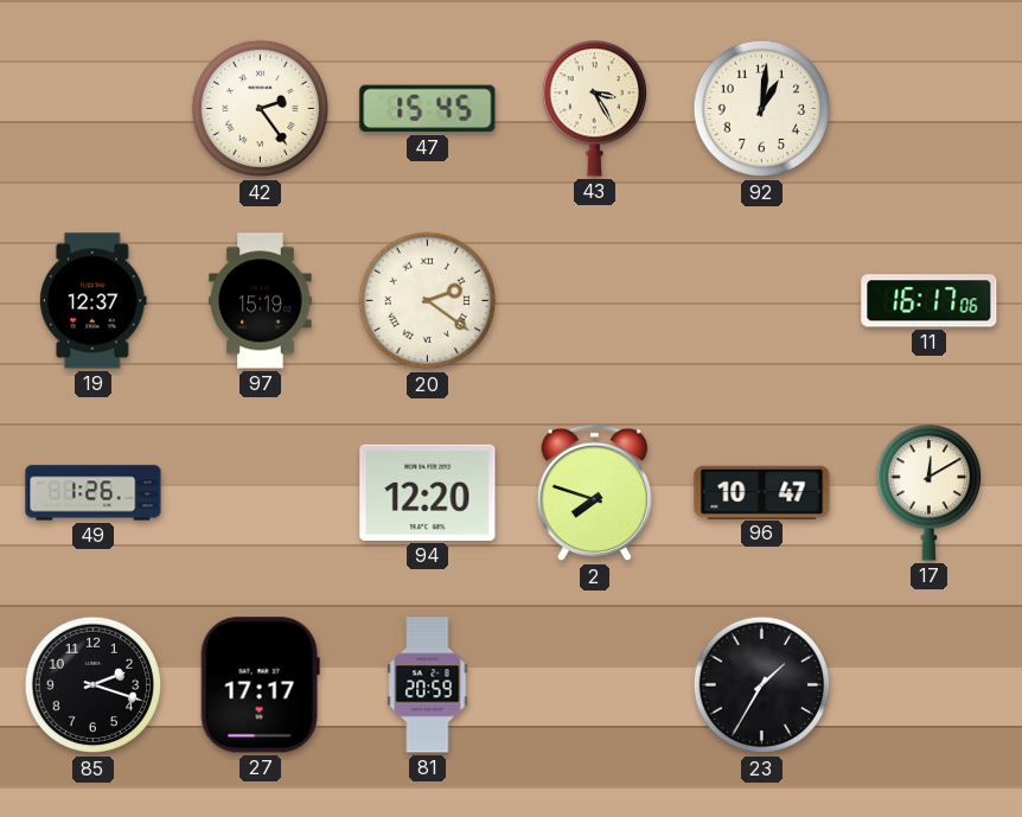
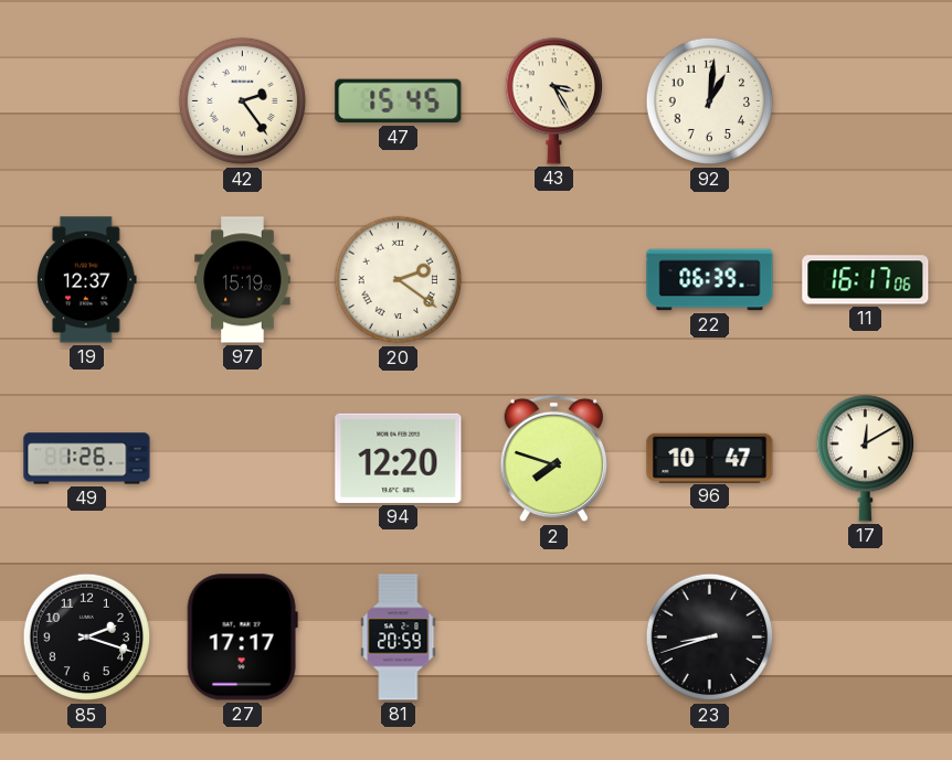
22: none -> 06:39 (710, 280)
23: 1:35 -> 8:42 (710, 638)
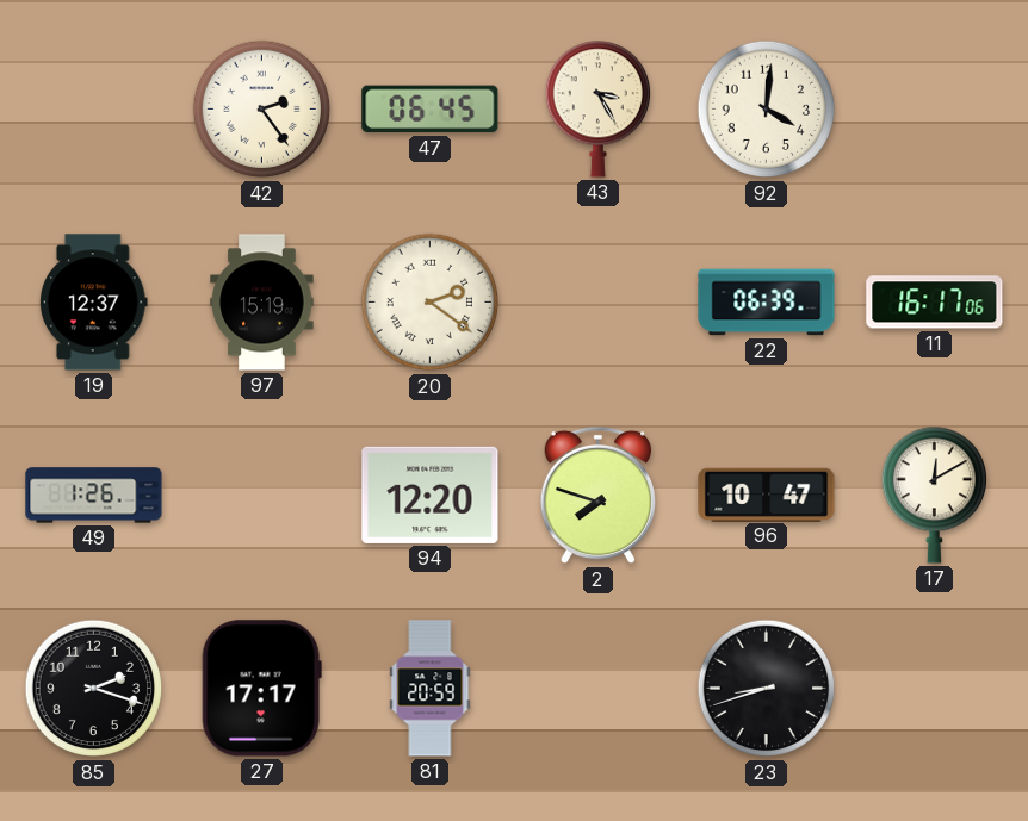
47: 15:45 -> 06:45 (431, 110)
92: 1:01 -> 4:01 (767, 110)
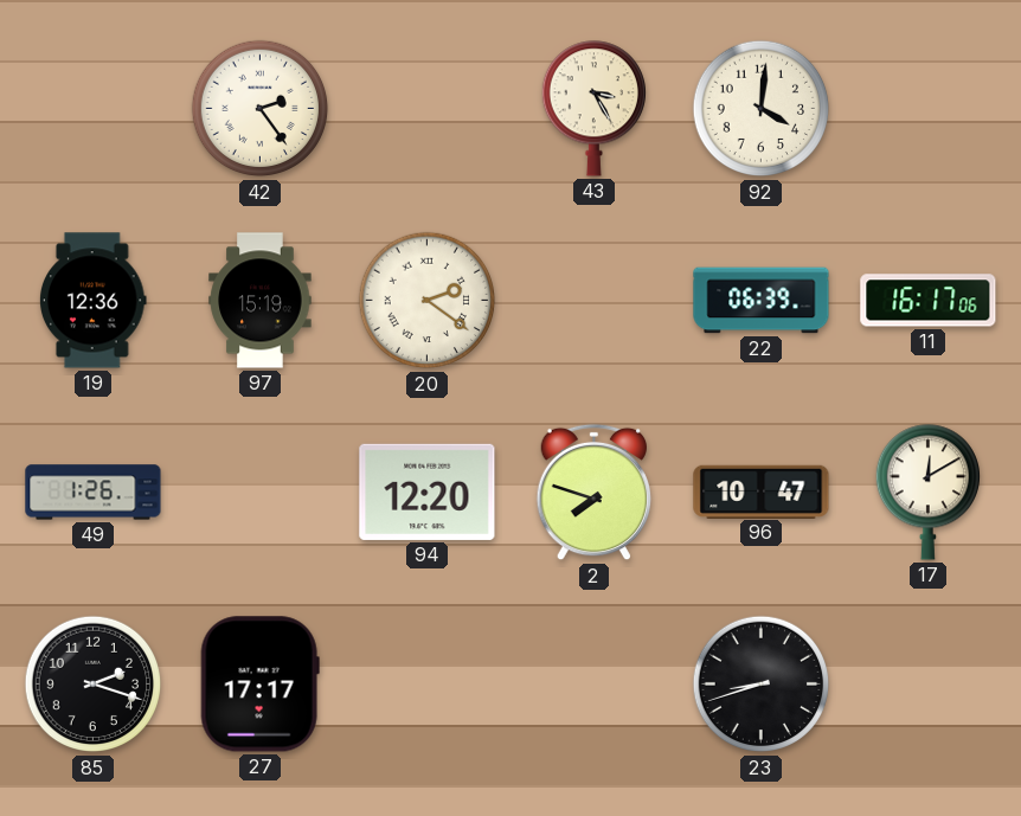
47: 06:45 -> none (431, 110)
19: 12:37 -> 12:36 (94, 301)
81: 20:59 -> none (431, 689)
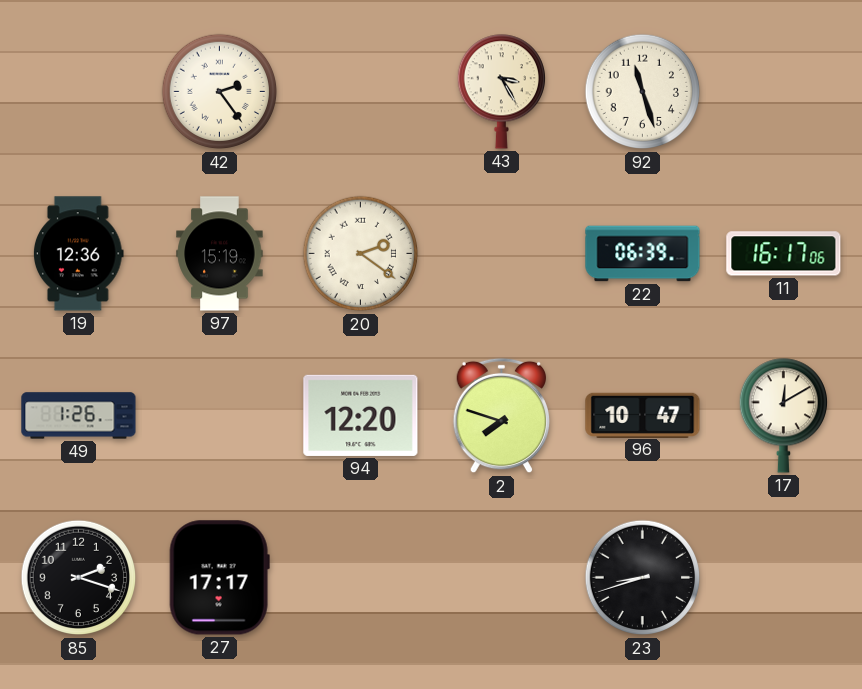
92: 4:01 -> 11:27 (643, 92)
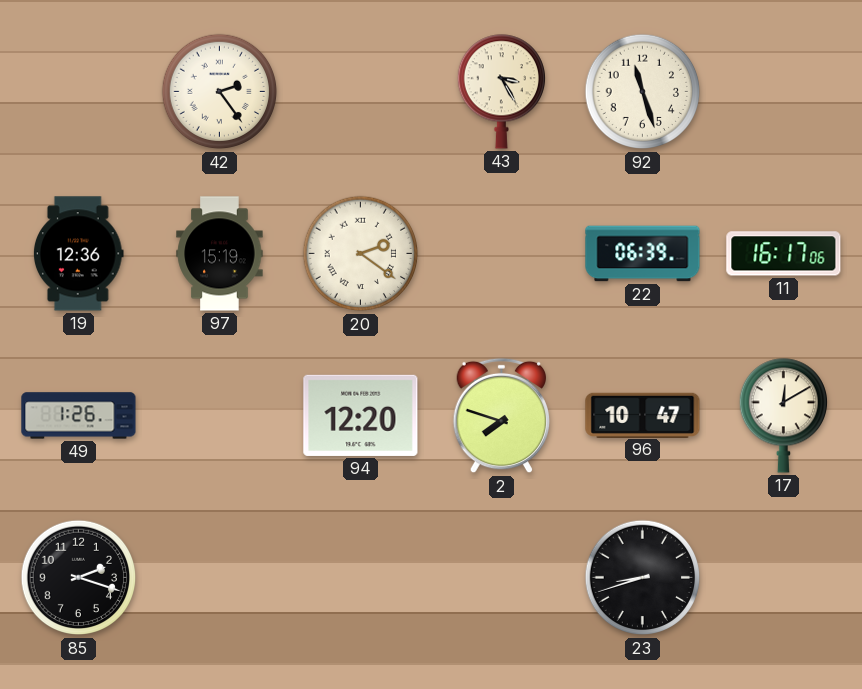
27: 17:17 -> none (219, 578)
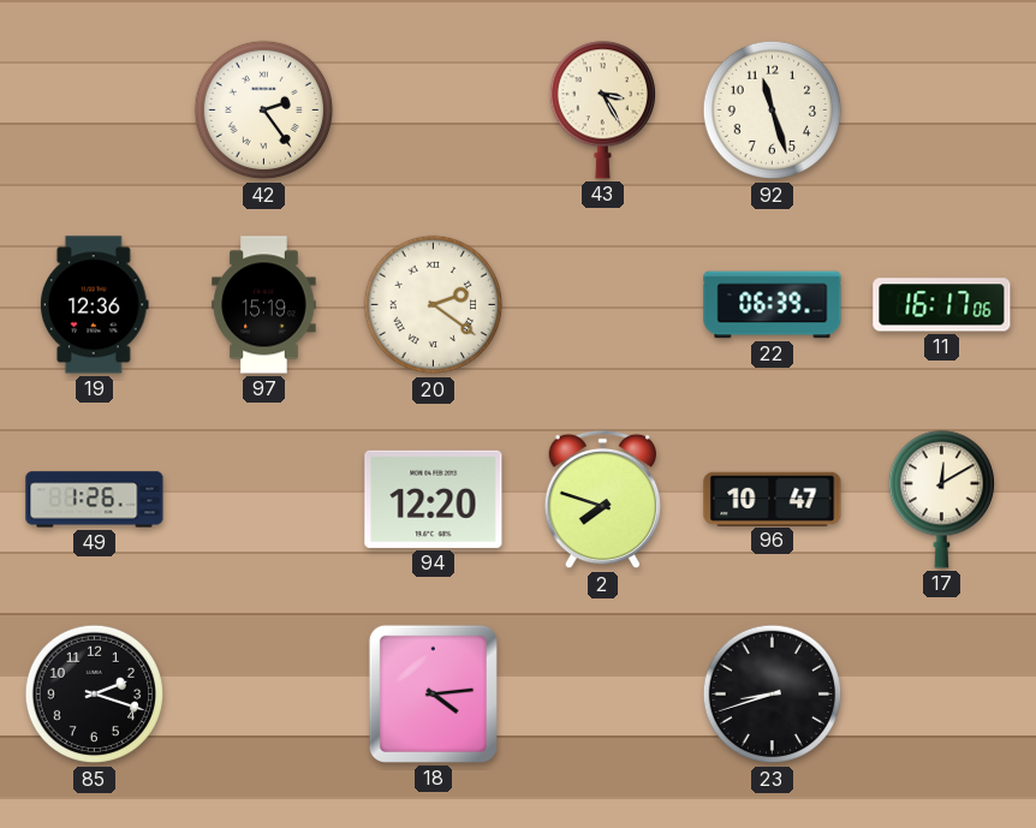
18: none -> 4:14 (433, 693)
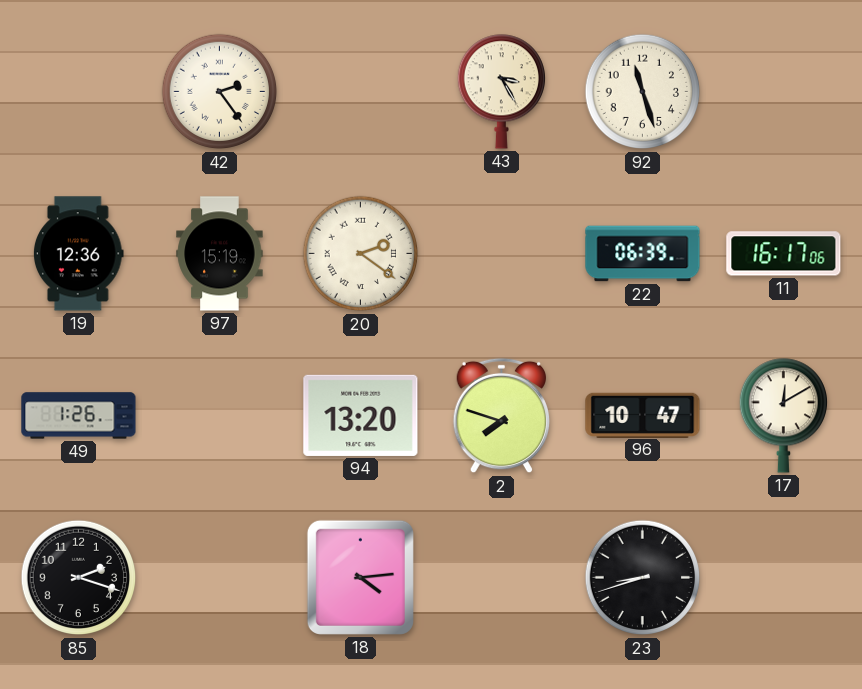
94: 12:20 -> 13:20 (361, 415)
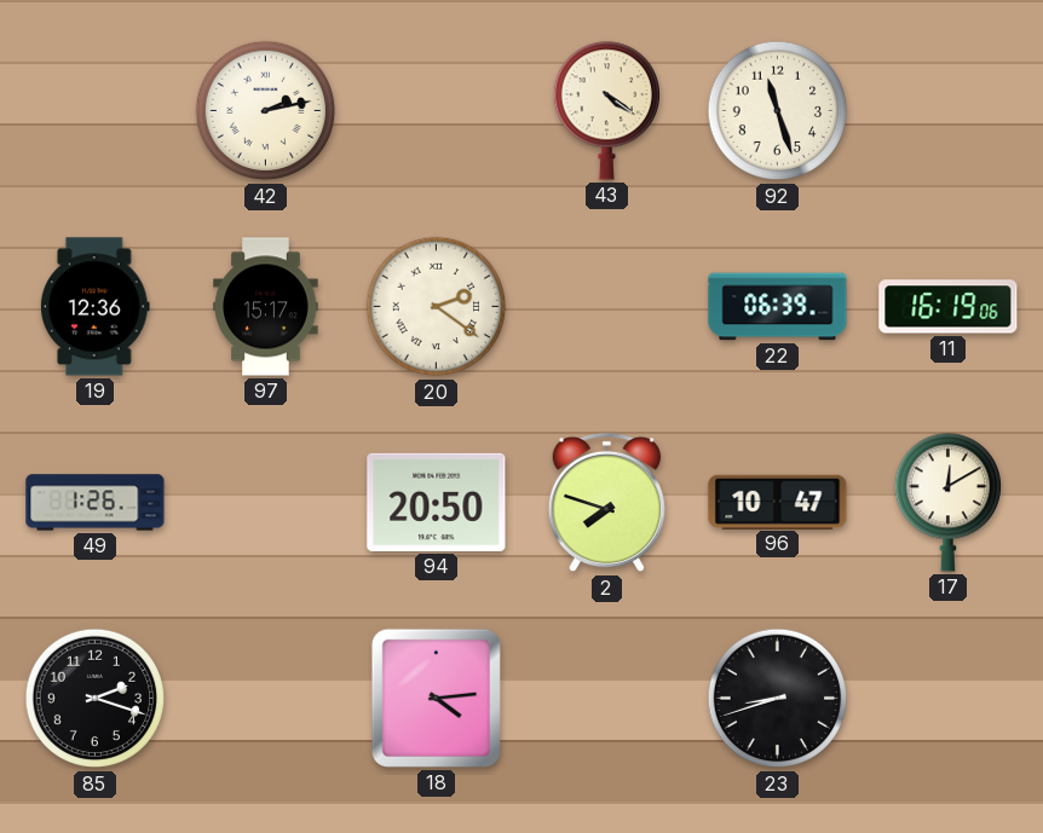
42: 2:24 -> 2:13 (266, 111)
43: 3:25 -> 4:21 (606, 111)
97: 15:19 -> 15:17 (266, 307)
11: 16:17 -> 16:19 (949, 307)
94: 13:20 -> 20:50 (437, 502)
